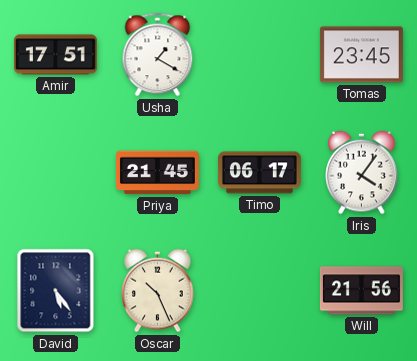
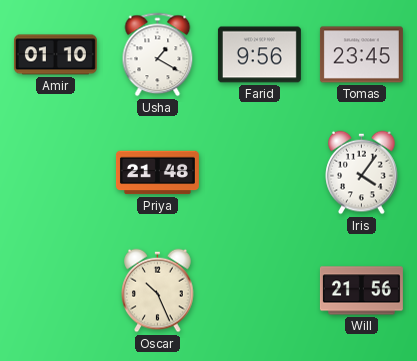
Amir: 17:51 -> 01:10 (55, 55)
Farid: none -> 9:56 (259, 55)
Priya: 21:45 -> 21:48 (157, 173)
Timo: 06:17 -> none (259, 173)
David: 5:24 -> none (56, 291)
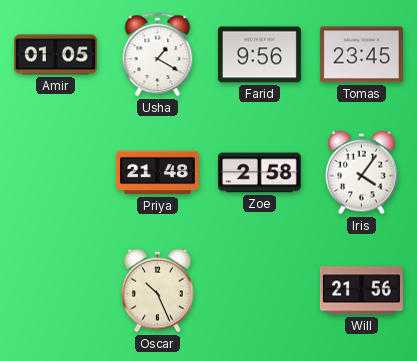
Amir: 01:10 -> 01:05 (55, 55)
Zoe: none -> 2:58 (259, 173)
